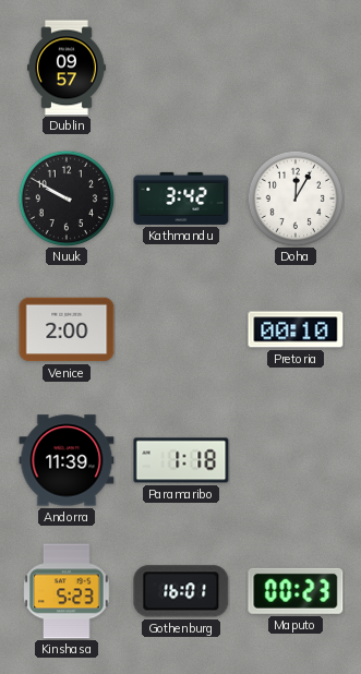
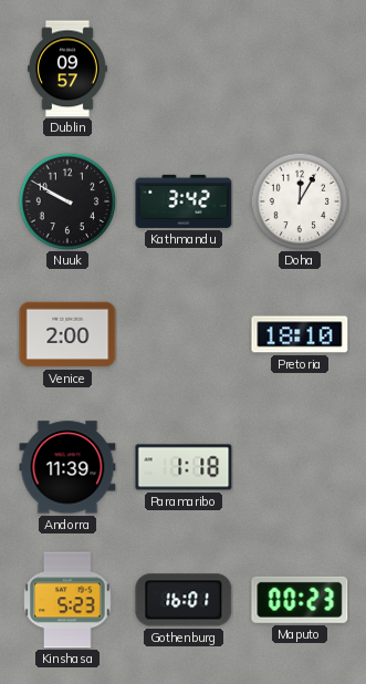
Pretoria: 00:10 -> 18:10 (300, 334)
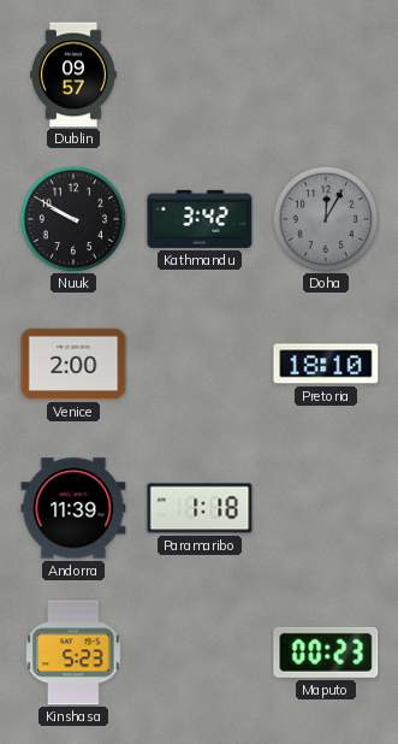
Doha dial: white -> grey (326, 219)
Gothenburg: 16:01 -> none (184, 600)
